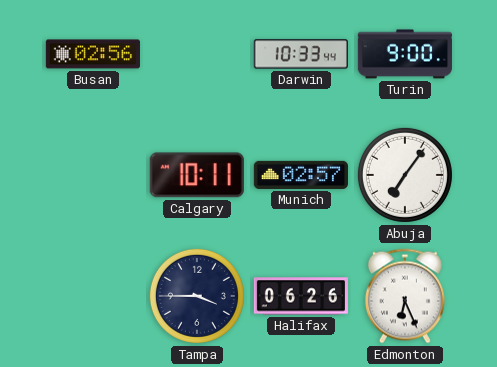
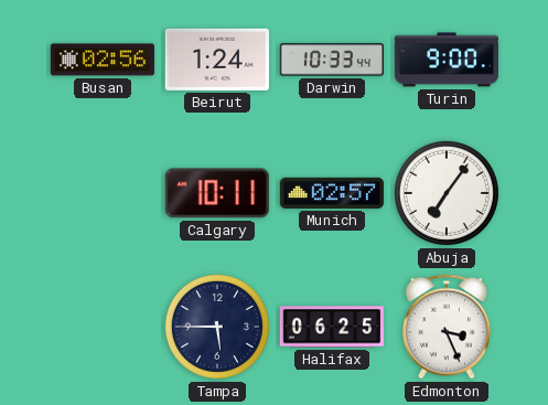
Beirut: none -> 1:24 (217, 60)
Tampa: 3:45 -> 5:45 (217, 327)
Halifax: 06:26 -> 06:25 (332, 327)
Edmonton: 6:26 -> 3:26 (447, 327)
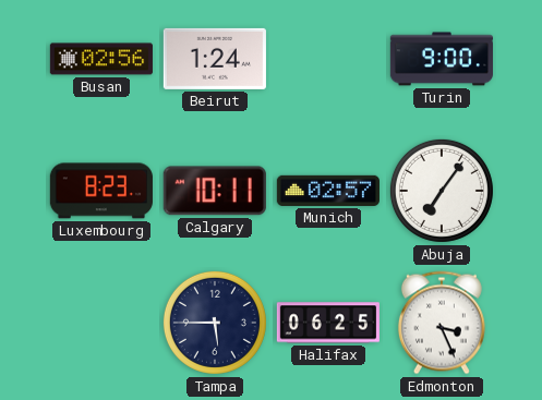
Darwin: 10:33 -> none (332, 60)
Luxembourg: none -> 8:23 (101, 191)
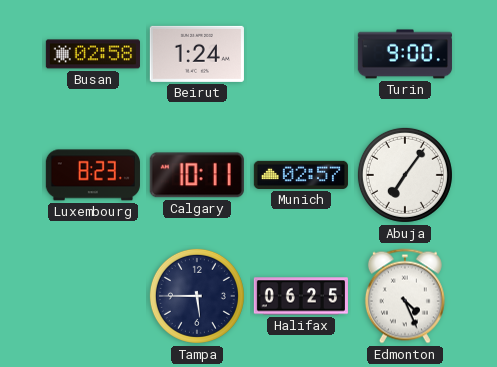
Busan: 02:56 -> 02:58 (93, 54)
Edmonton: 3:26 -> 4:26 (405, 296)
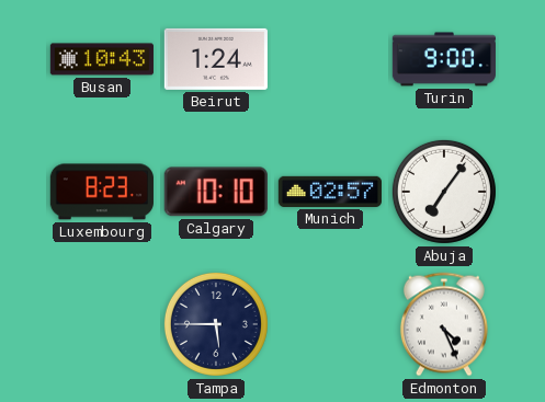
Busan: 02:58 -> 10:43 (102, 59)
Calgary: 10:11 -> 10:10 (216, 192)
Halifax: 06:25 -> none (301, 296)
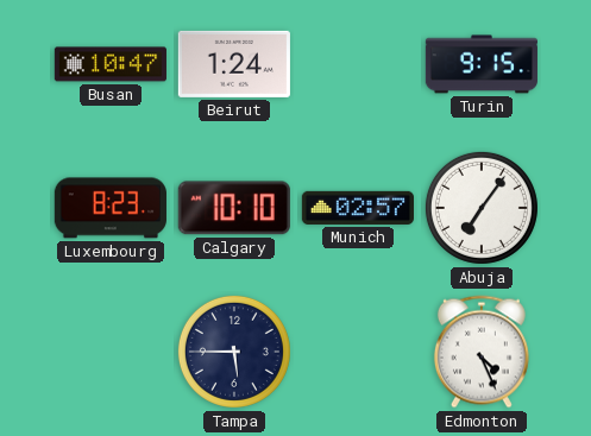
Busan: 10:43 -> 10:47 (111, 64)
Turin: 9:00 -> 9:15 (480, 64)
